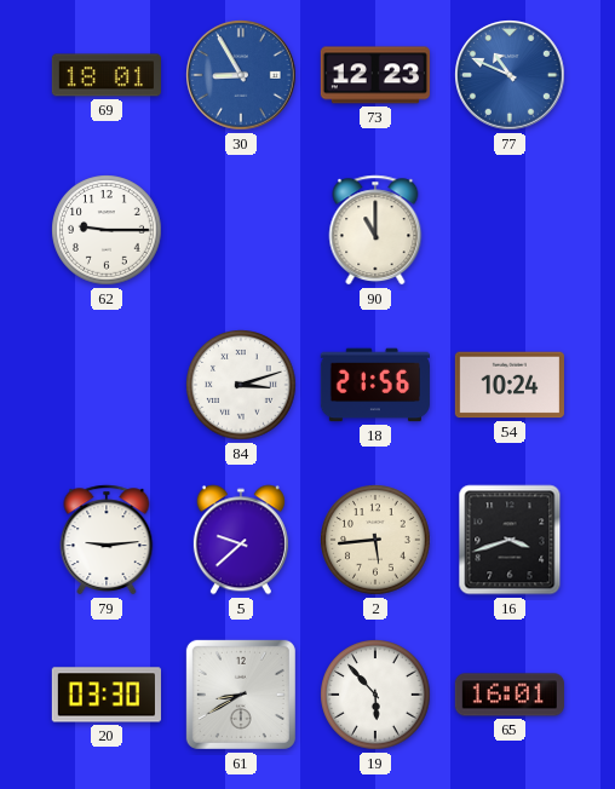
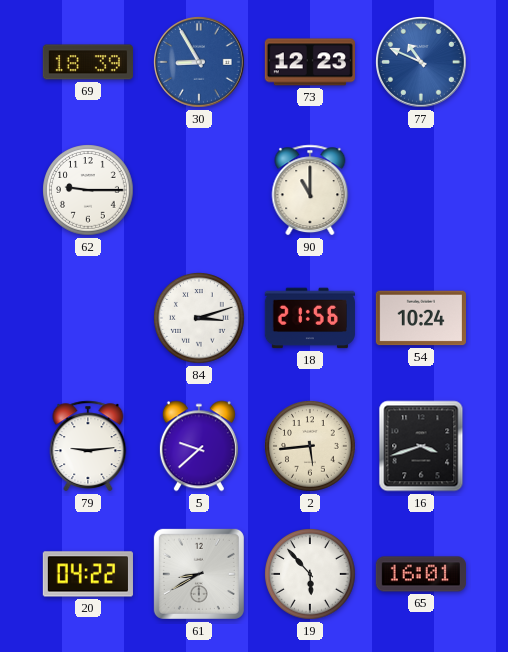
69: 18:01 -> 18:39 (88, 62)
20: 03:30 -> 04:22 (88, 574)
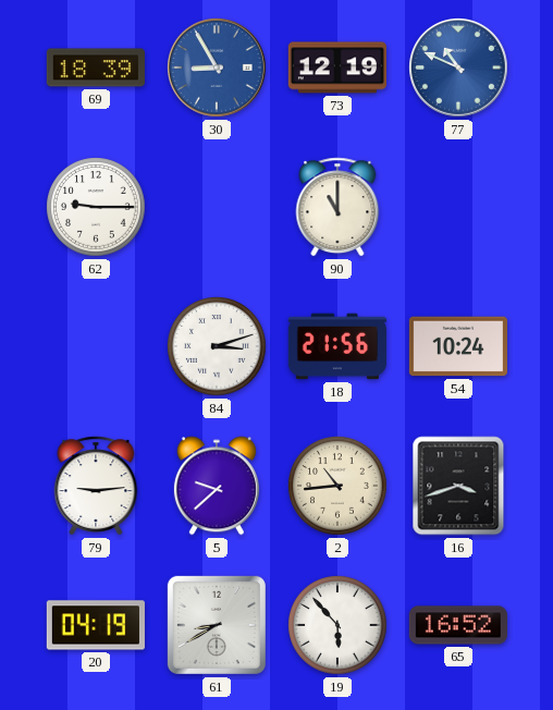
73: 12:23 -> 12:19 (337, 68)
2: 5:44 -> 10:44 (337, 486)
20: 04:22 -> 04:19 (96, 625)
65: 16:01 -> 16:52 (458, 625)
